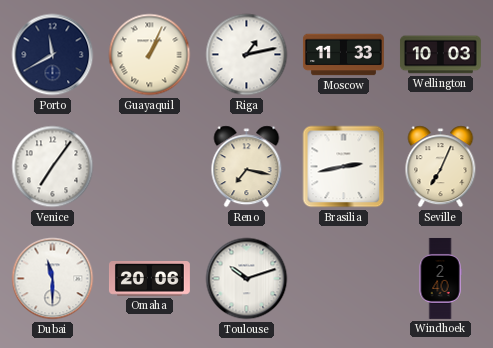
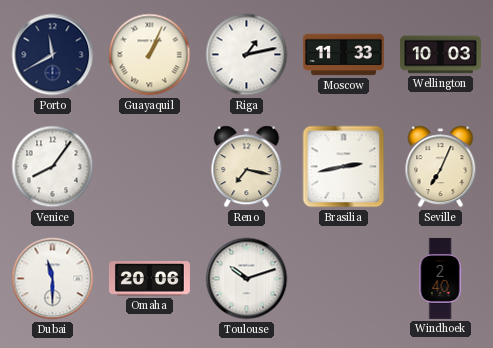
Venice: 7:06 -> 8:06 (53, 167)
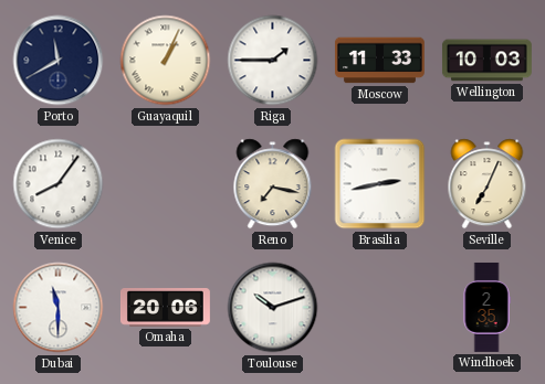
Riga: 1:13 -> 1:45 (273, 61)
Windhoek: 2:40 -> 2:35 (486, 307)
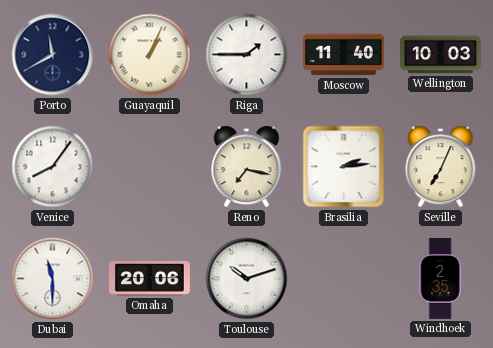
Moscow: 11:33 -> 11:40 (343, 55)
Brasilia: 2:43 -> 2:14 (344, 167)
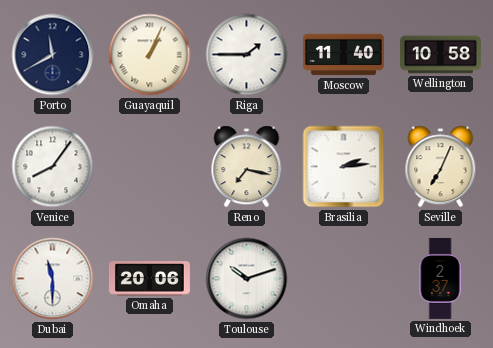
Wellington: 10:03 -> 10:58 (440, 55)
Windhoek: 2:35 -> 2:37 (440, 278)
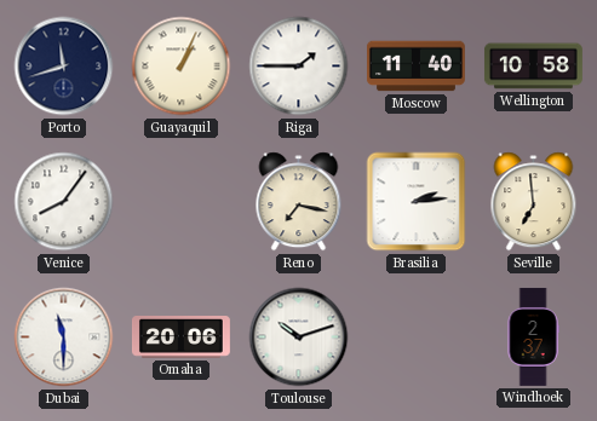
Porto: 11:40 -> 11:42 (64, 67)
Seville: 7:04 -> 6:59 (534, 202)
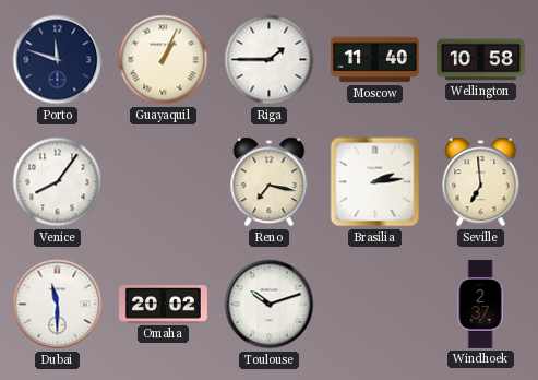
Porto: 11:42 -> 11:48 (58, 60)
Omaha: 20:06 -> 20:02 (163, 305)
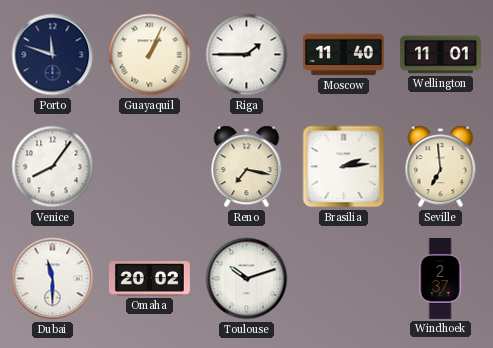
Wellington: 10:58 -> 11:01 (440, 55)
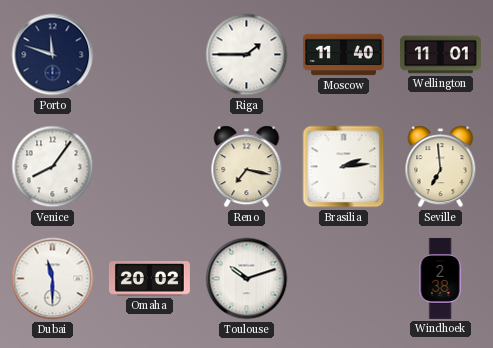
Guayaquil: 1:04 -> none (150, 55)
Windhoek: 2:37 -> 2:38 (440, 278)
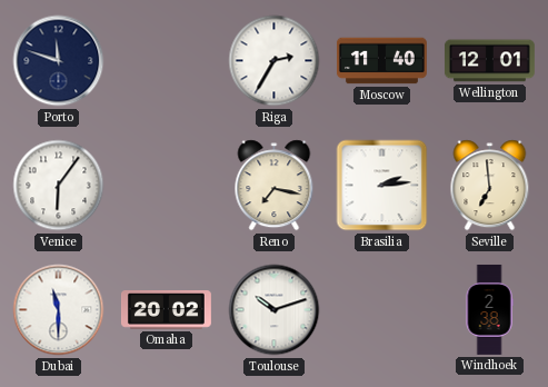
Riga: 1:45 -> 2:35 (275, 61)
Wellington: 11:01 -> 12:01 (489, 61)
Venice: 8:06 -> 6:06 (59, 186)
